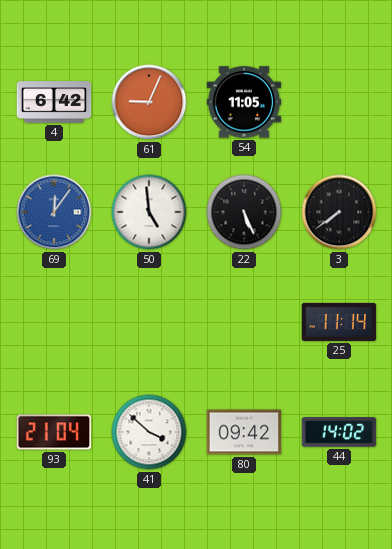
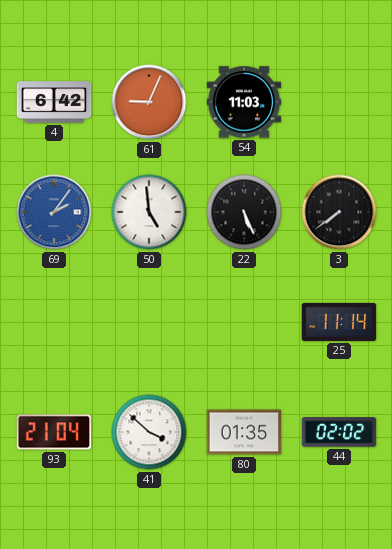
54: 11:05 -> 11:03 (244, 102)
69: 12:06 -> 2:06 (54, 212)
80: 09:42 -> 01:35 (244, 432)
44: 14:02 -> 02:02 (339, 432)
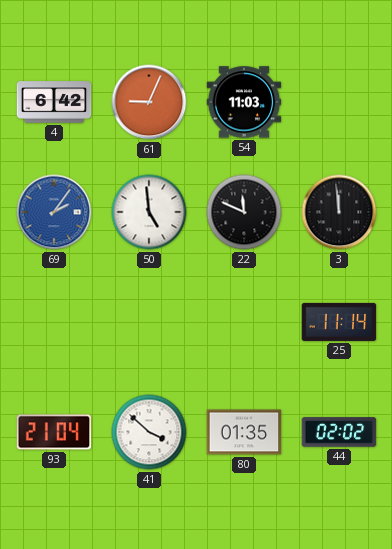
22: 5:26 -> 11:49 (244, 212)
3: 7:39 -> 11:59 (339, 212)
